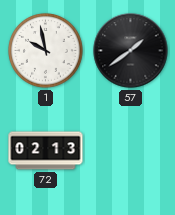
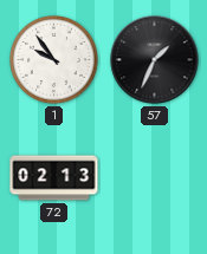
1: 9:58 -> 9:54 (54, 60)
57: 1:39 -> 1:34 (155, 60)
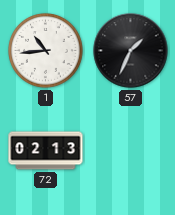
1: 9:54 -> 10:44 (46, 51)
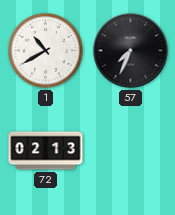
1: 10:44 -> 10:40 (46, 51)
57: 1:34 -> 7:34 (131, 51)
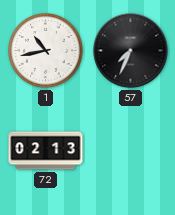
1: 10:40 -> 10:43 (46, 51)
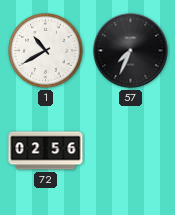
1: 10:43 -> 10:40 (46, 51)
72: 02:13 -> 02:56 (46, 151)
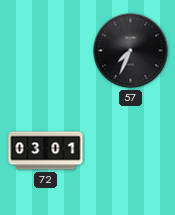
1: 10:40 -> none (46, 51)
72: 02:56 -> 03:01 (46, 151)
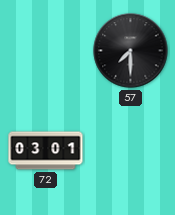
57: 7:34 -> 7:30 (131, 51)
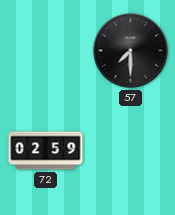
72: 03:01 -> 02:59 (46, 151)
